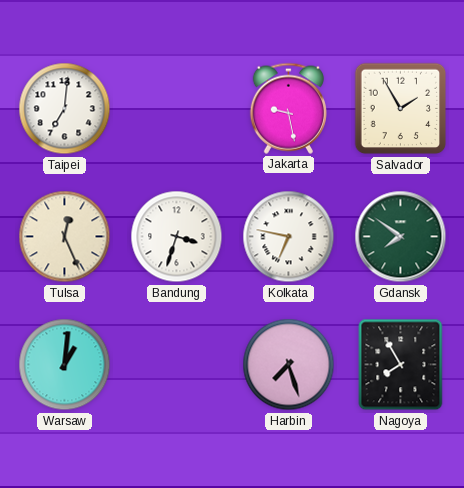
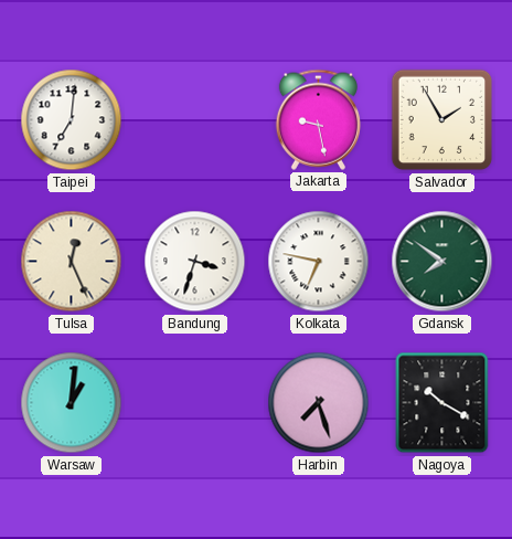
Nagoya: 7:55 -> 10:20 (442, 403)
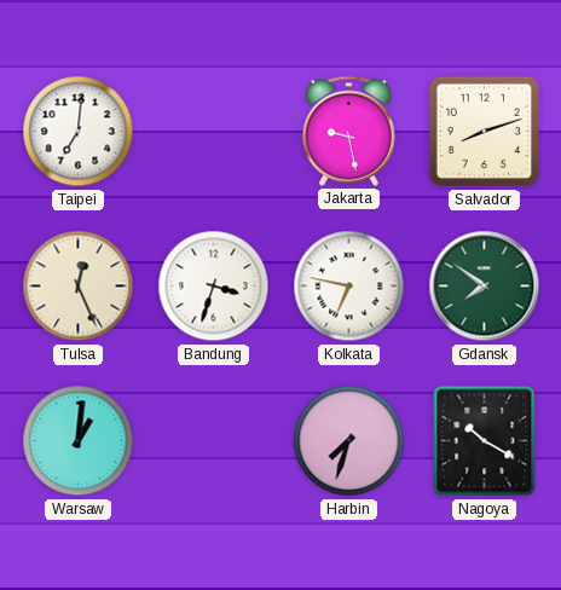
Salvador: 1:55 -> 8:12 (485, 132)
Harbin: 7:27 -> 7:33 (349, 441)
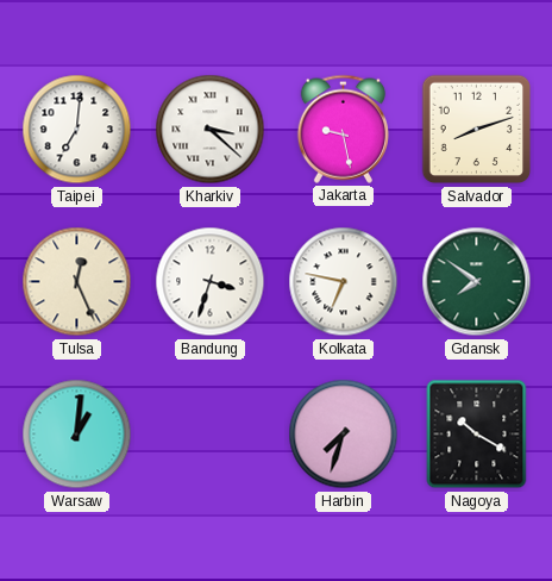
Kharkiv: none -> 3:22 (211, 130)
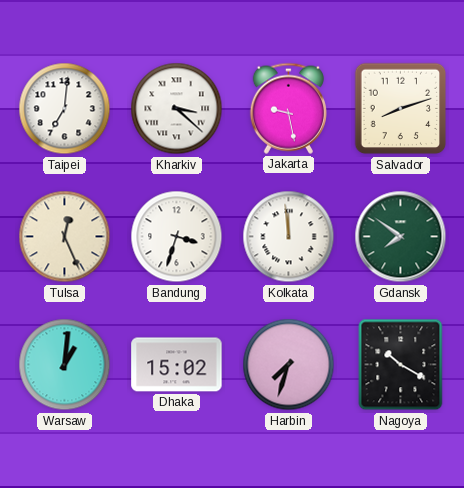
Kolkata: 6:47 -> 11:59 (289, 237)
Dhaka: none -> 15:02 (177, 365)
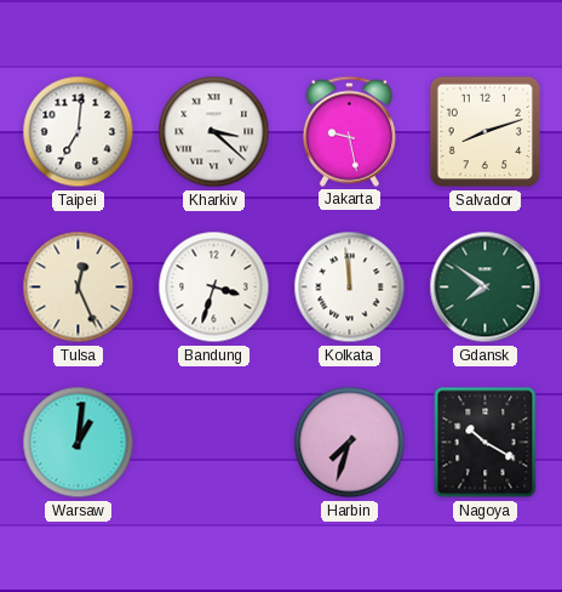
Dhaka: 15:02 -> none (177, 365)
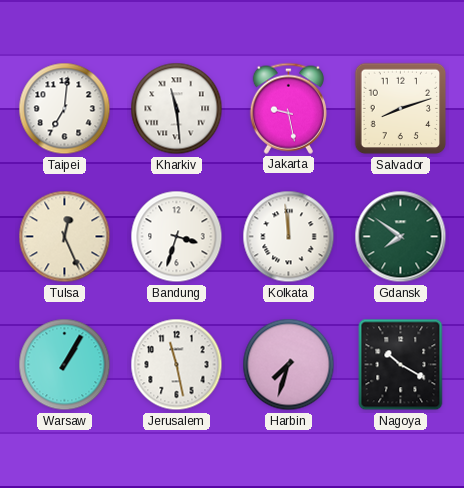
Kharkiv: 3:22 -> 11:29 (177, 109)
Warsaw: 1:01 -> 1:05 (65, 365)
Jerusalem: none -> 11:28 (177, 365)
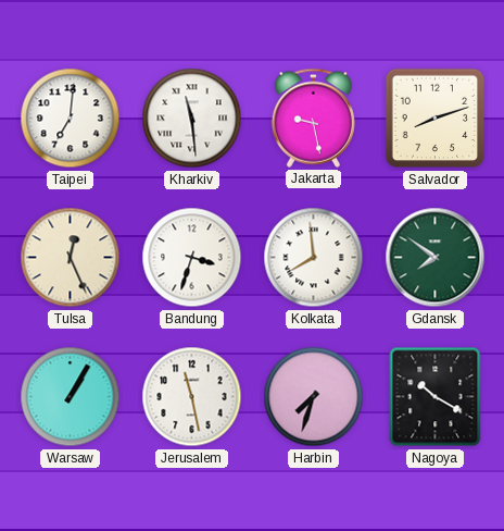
Kolkata: 11:59 -> 7:59 (314, 258)
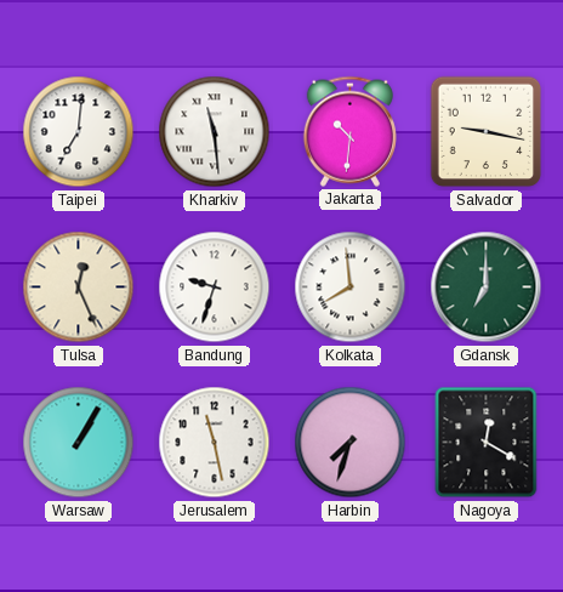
Jakarta: 9:28 -> 10:31 (349, 131)
Salvador: 8:12 -> 9:17 (487, 132)
Bandung: 3:33 -> 9:33 (215, 288)
Gdansk: 7:51 -> 7:00 (487, 288)
Nagoya: 10:20 -> 12:20 (487, 443)
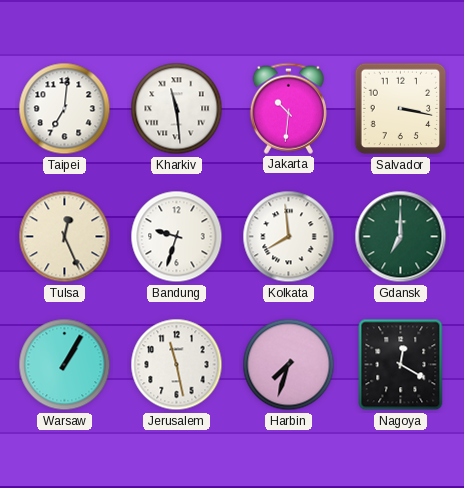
Salvador: 9:17 -> 3:17 (401, 109)
